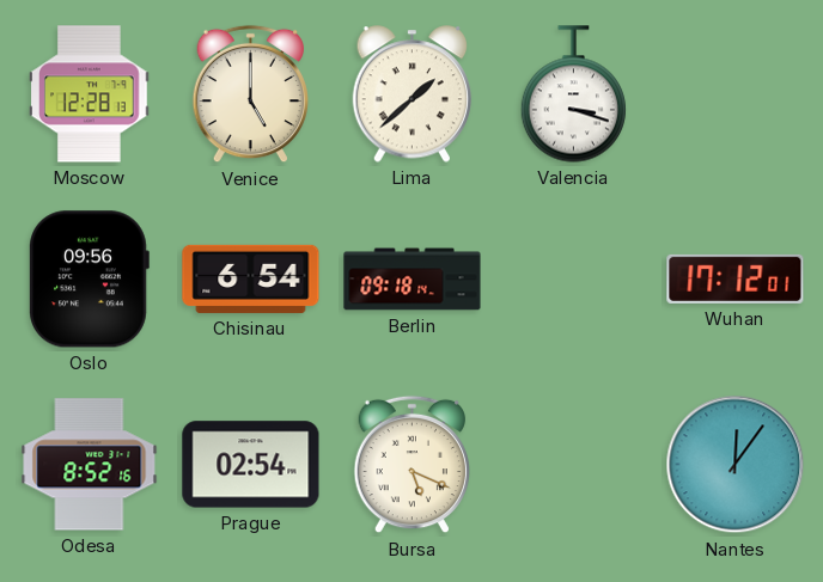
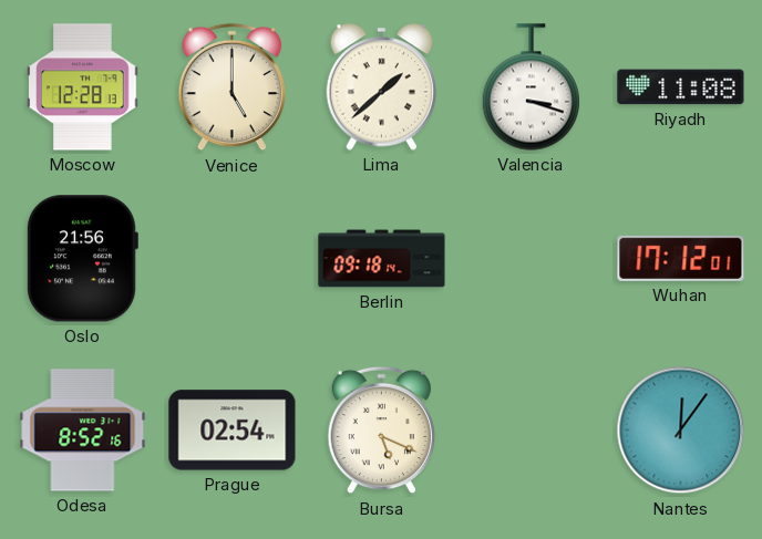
Riyadh: none -> 11:08 (681, 87)
Oslo: 09:56 -> 21:56 (82, 259)
Chisinau: 6:54 -> none (251, 278)
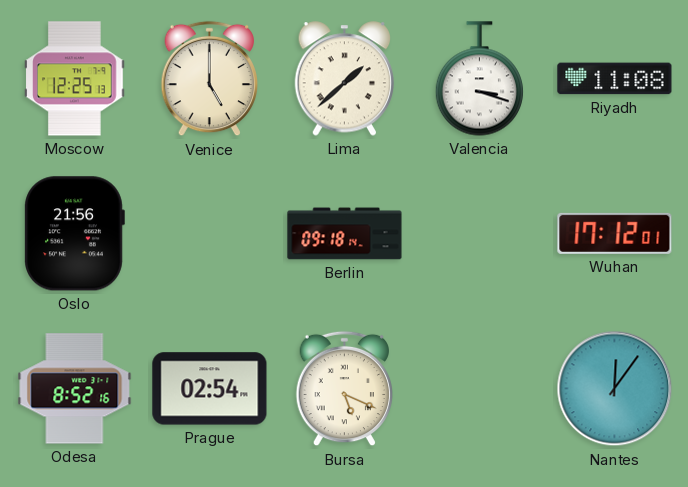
Moscow: 12:28 -> 12:25 (75, 79)
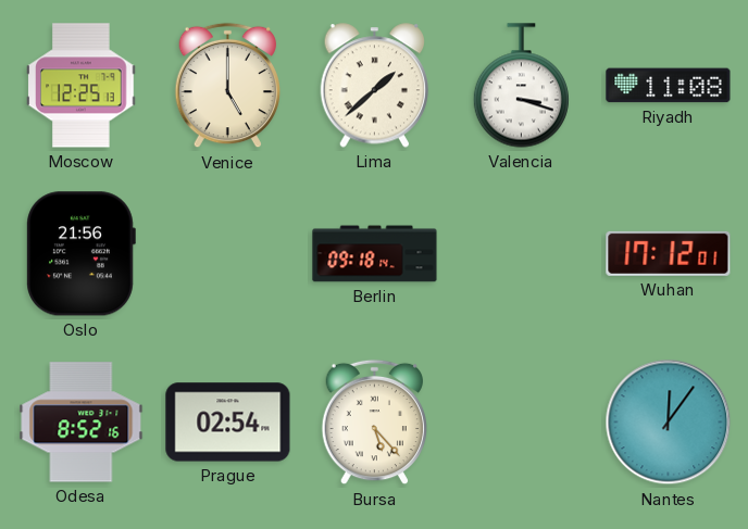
Bursa: 5:19 -> 5:23 (374, 423)
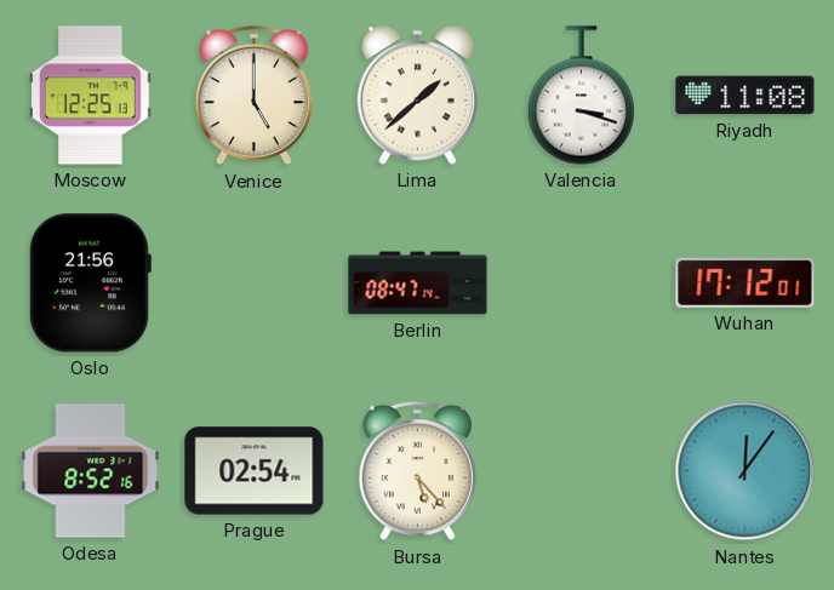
Berlin: 09:18 -> 08:47 (418, 283)
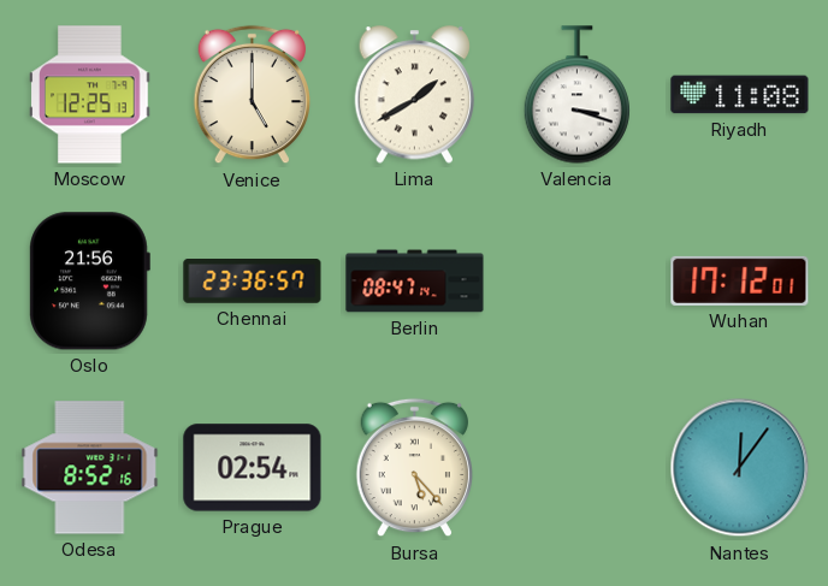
Lima: 1:38 -> 1:40 (415, 95)
Chennai: none -> 23:36 (253, 282)
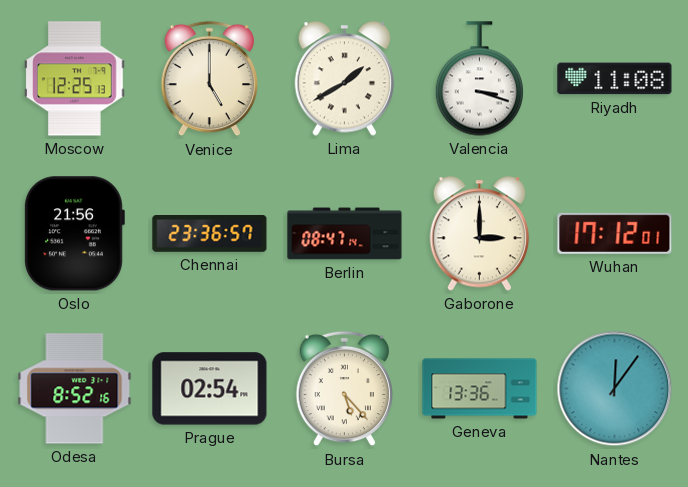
Gaborone: none -> 3:00 (480, 234)
Geneva: none -> 13:36 (480, 389)
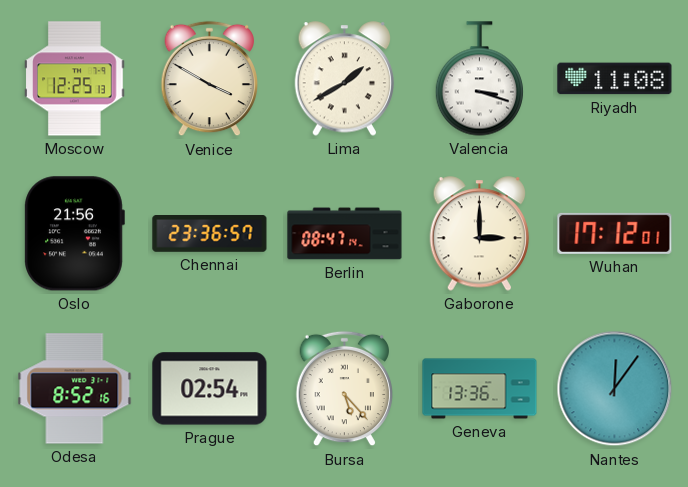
Venice: 5:00 -> 3:50 (209, 79)
